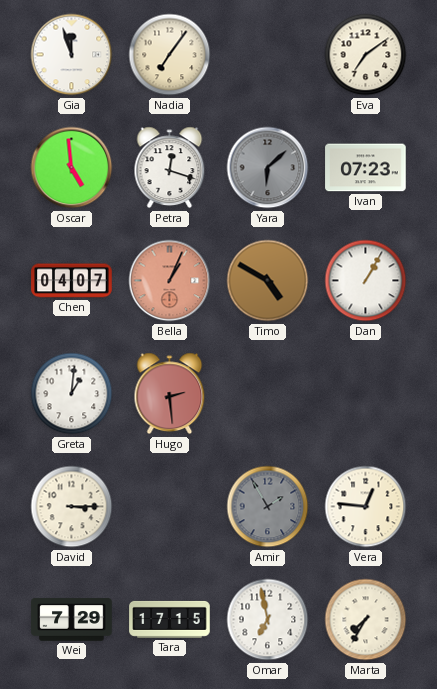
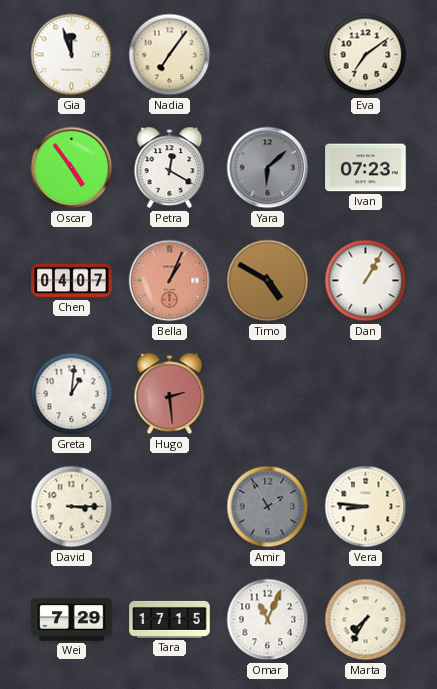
Oscar: 4:59 -> 4:54 (72, 168)
Petra: 12:18 -> 12:20 (170, 168)
Vera: 12:46 -> 8:46 (366, 507)
Omar: 6:58 -> 11:04 (268, 620)
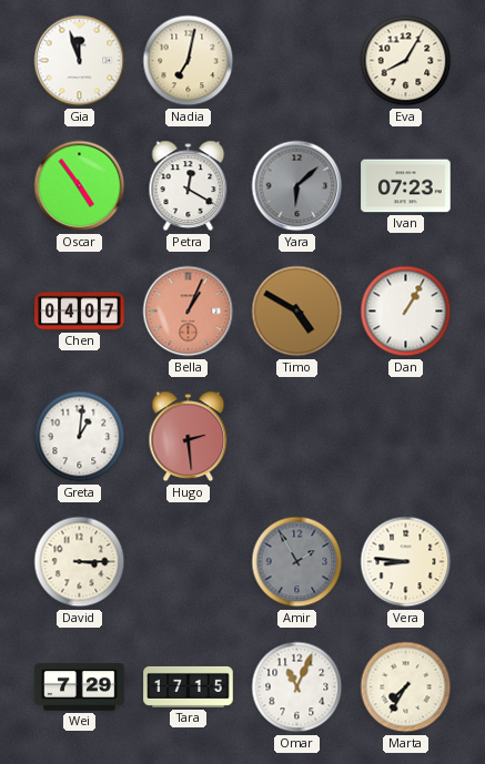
Nadia: 7:06 -> 7:02 (189, 61)
Eva: 7:09 -> 8:05 (406, 61)
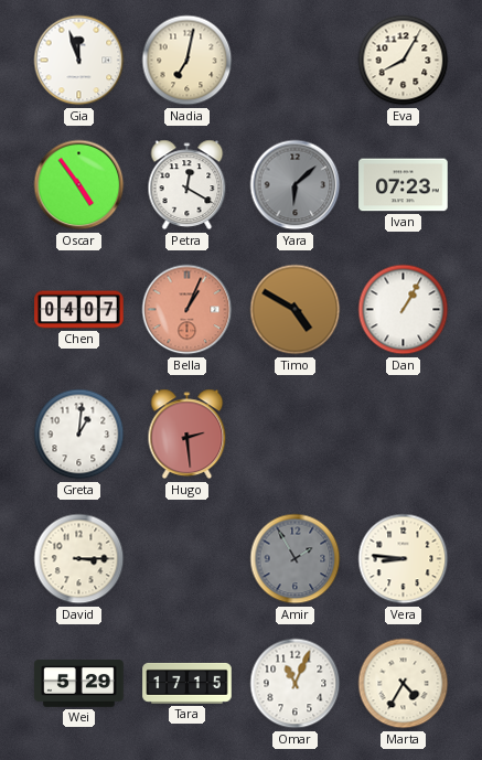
Wei: 7:29 -> 5:29 (79, 684)
Marta: 7:35 -> 4:35 (404, 684)
